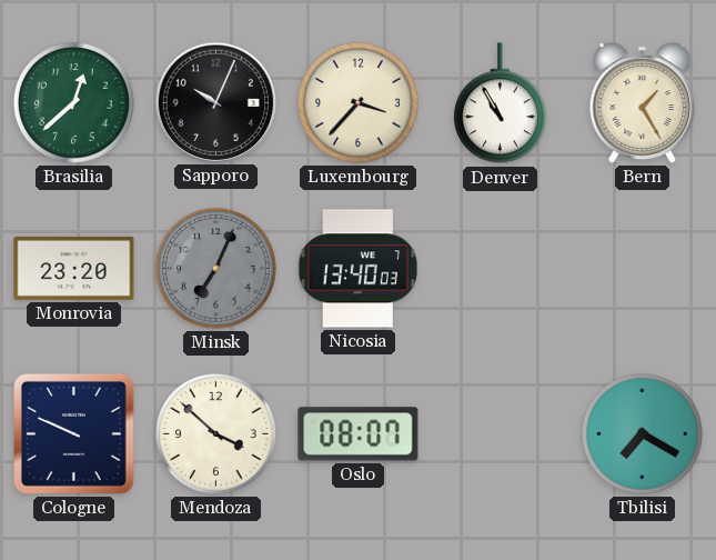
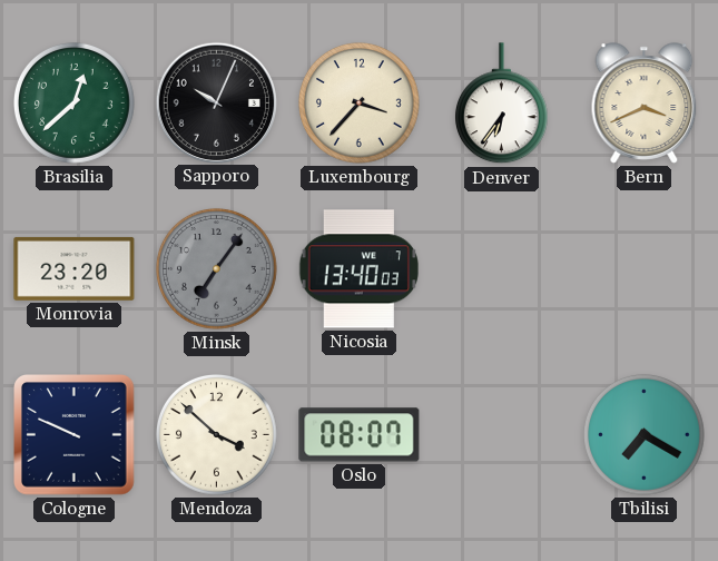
Denver: 10:55 -> 6:36 (501, 104)
Bern: 1:25 -> 3:41 (645, 104)
Minsk: 7:04 -> 7:06 (217, 269)
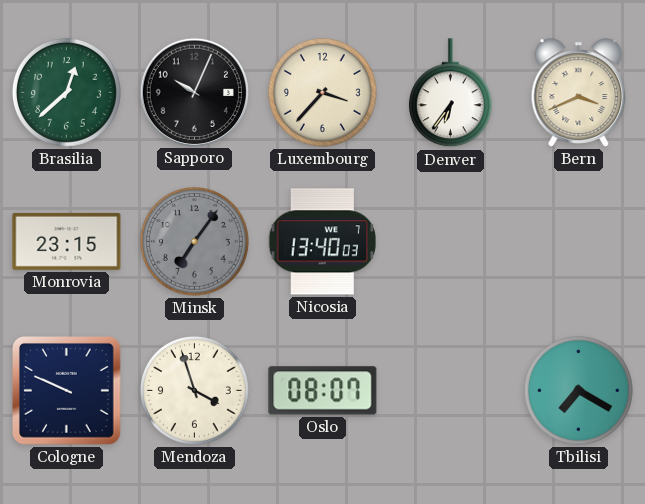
Monrovia: 23:20 -> 23:15 (67, 241)
Mendoza: 3:52 -> 3:57 (195, 391)
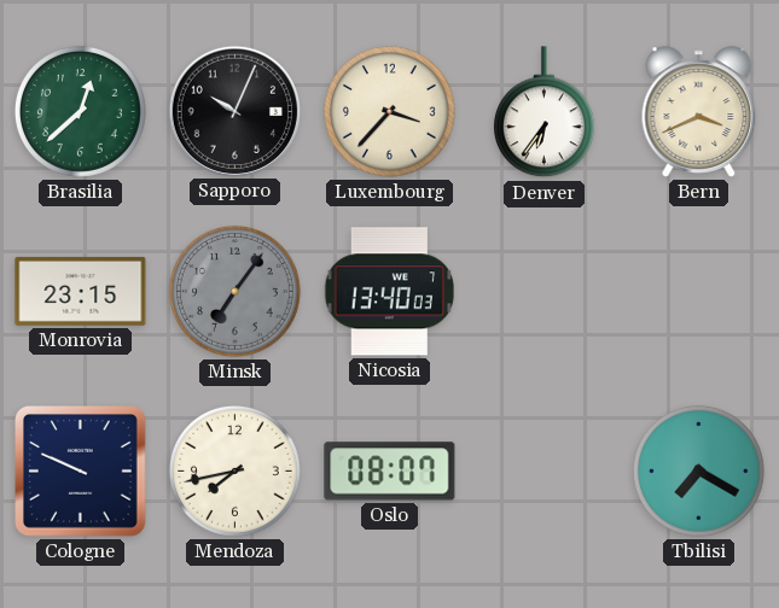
Mendoza: 3:57 -> 7:43 (236, 472)
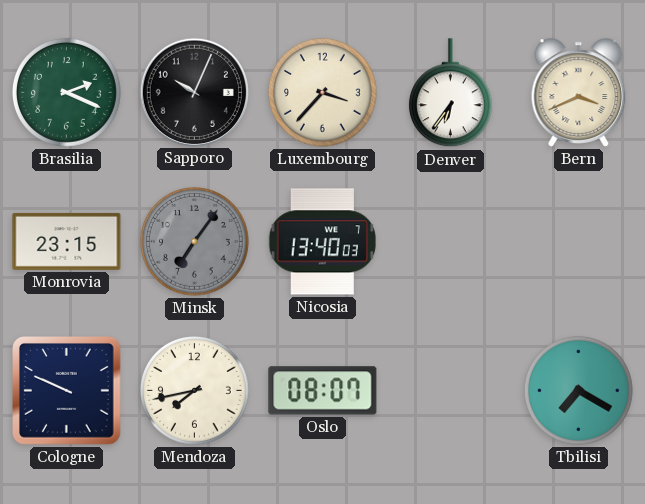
Brasilia: 12:38 -> 2:19 (67, 93)
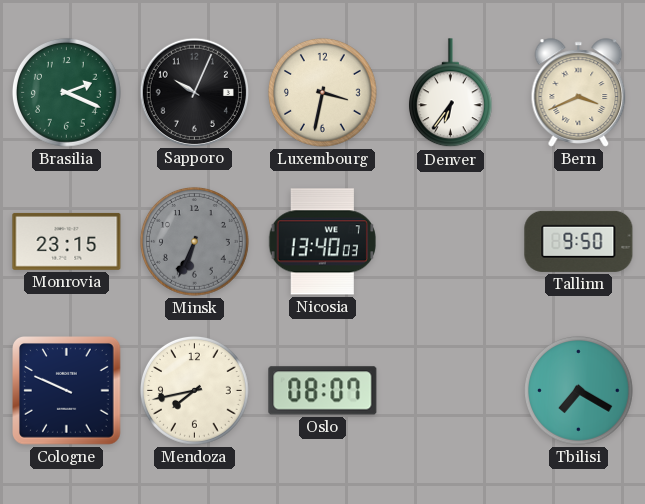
Luxembourg: 3:37 -> 3:32 (323, 93)
Minsk: 7:06 -> 6:34 (195, 242)
Tallinn: none -> 9:50 (579, 241)
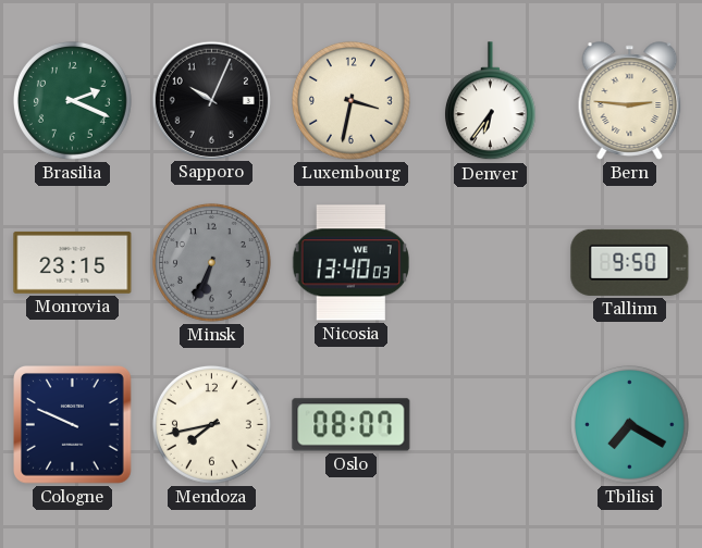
Bern: 3:41 -> 2:46 (630, 101)
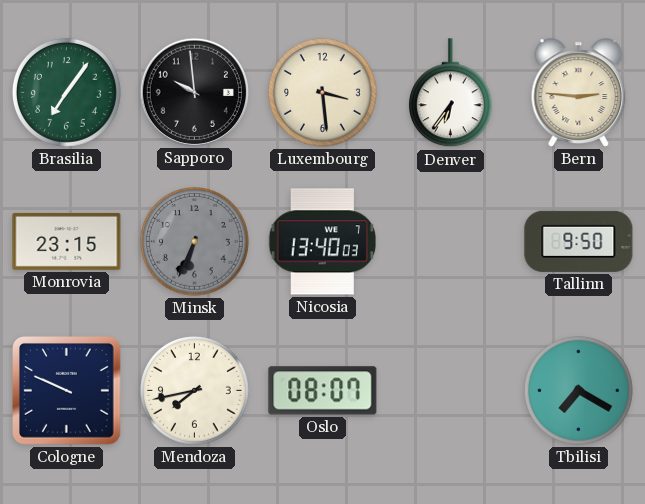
Brasilia: 2:19 -> 7:06 (67, 93)
Sapporo: 10:04 -> 9:59 (194, 92)
Luxembourg: 3:32 -> 3:29 (323, 93)
